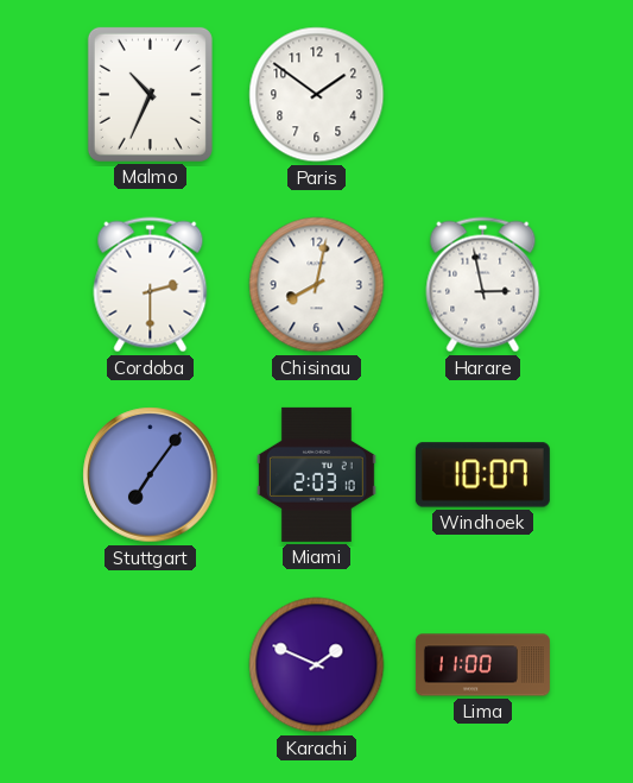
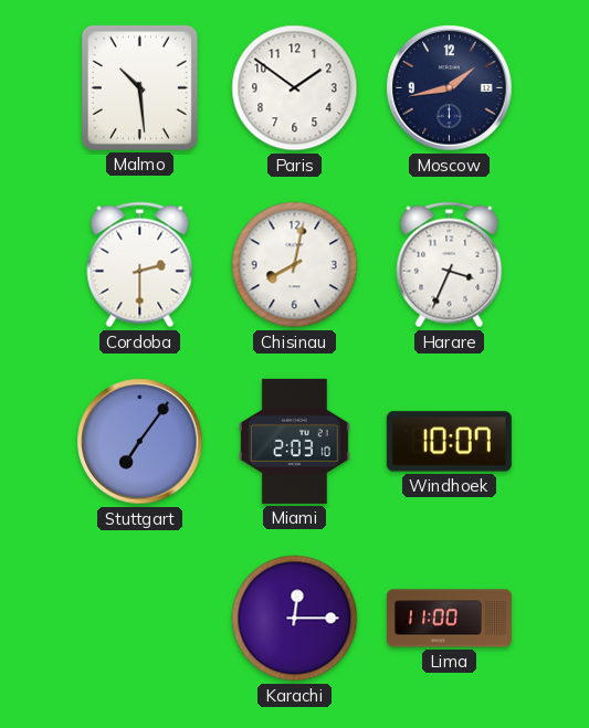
Malmo: 10:34 -> 10:29 (139, 87)
Moscow: none -> 1:43 (450, 88)
Harare: 2:58 -> 3:34 (450, 265)
Karachi: 1:49 -> 12:15 (295, 619)
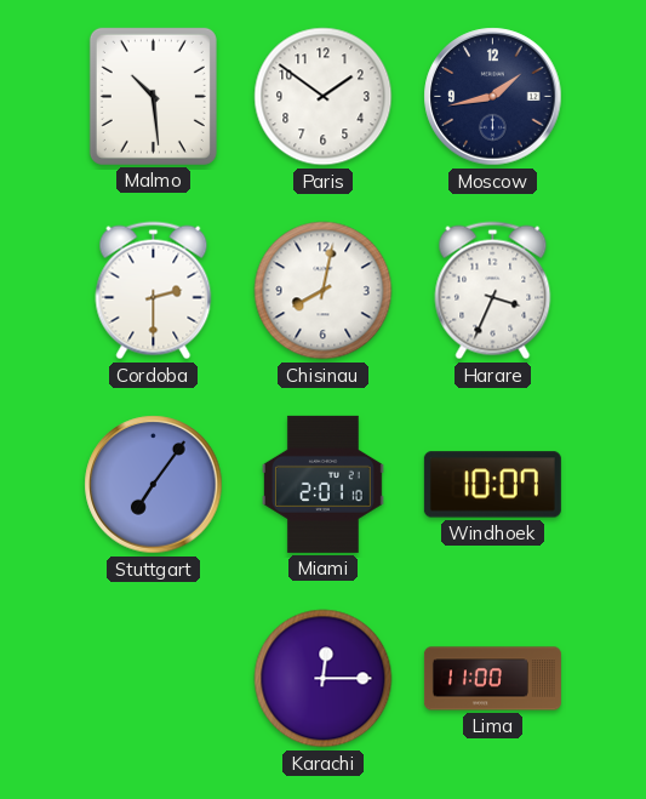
Miami: 2:03 -> 2:01 (322, 484)
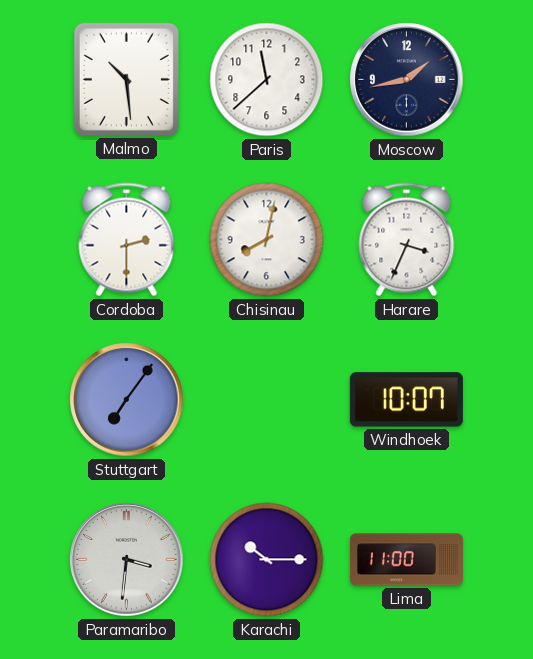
Paris: 1:51 -> 11:38 (267, 80)
Miami: 2:01 -> none (322, 484)
Paramaribo: none -> 3:31 (127, 560)
Karachi: 12:15 -> 10:15 (267, 560)
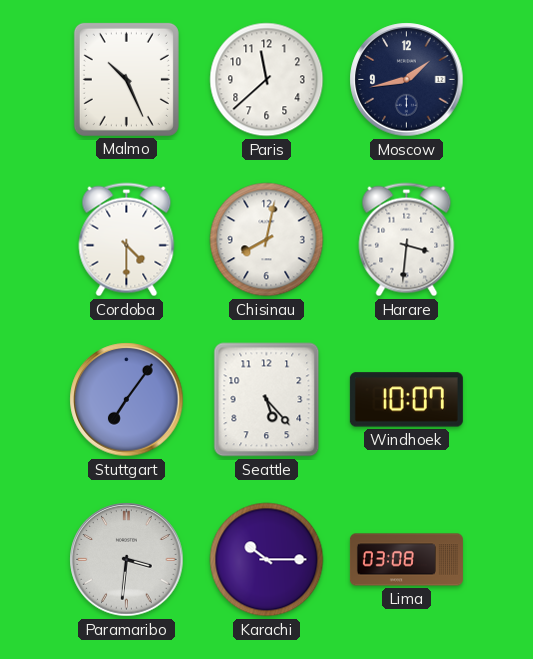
Malmo: 10:29 -> 10:26 (126, 79)
Cordoba: 2:30 -> 4:30 (127, 240)
Harare: 3:34 -> 3:31 (407, 240)
Seattle: none -> 5:23 (267, 400)
Lima: 11:00 -> 03:08 (406, 560)
